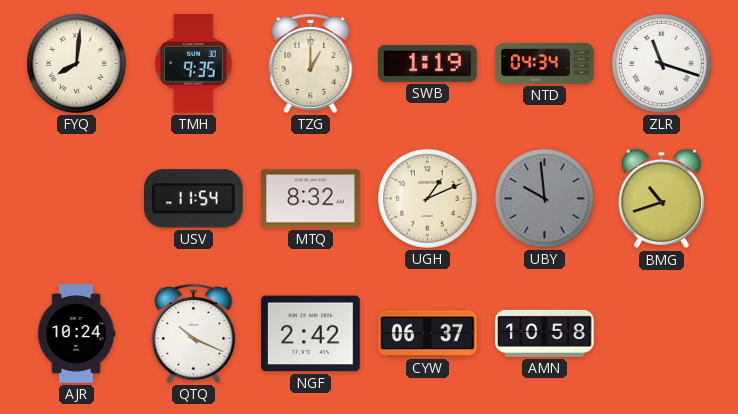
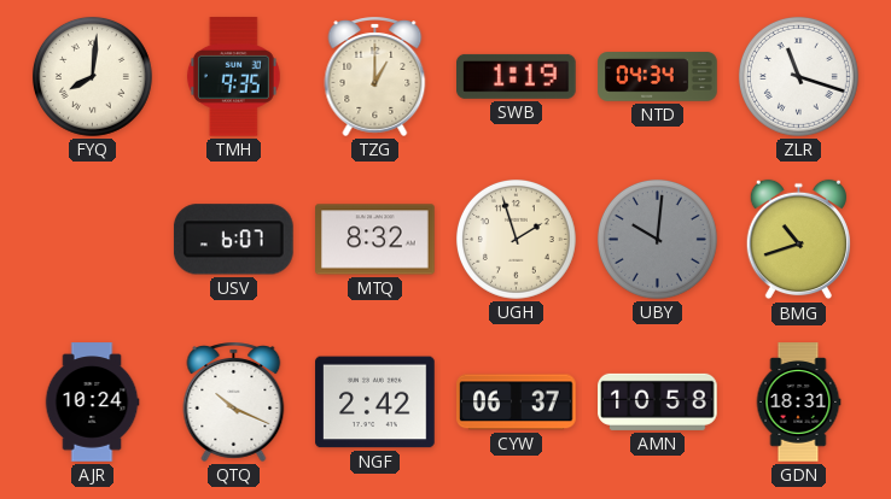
USV: 11:54 -> 6:07 (233, 240)
UGH: 1:11 -> 1:57 (516, 239)
UBY: 9:59 -> 10:01 (657, 239)
GDN: none -> 18:31 (798, 403)
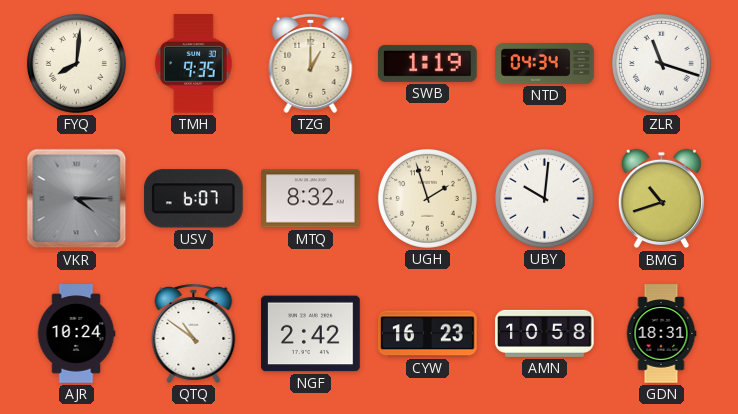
VKR: none -> 4:15 (77, 199)
UBY dial: grey -> white (544, 198)
QTQ: 10:19 -> 10:51 (194, 333)
CYW: 06:37 -> 16:23 (428, 334)
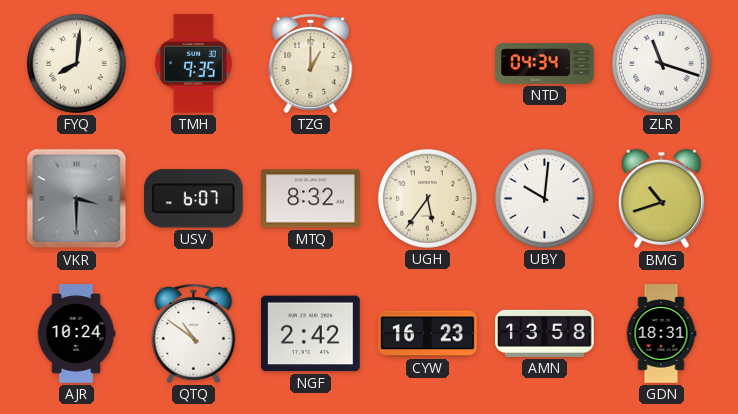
SWB: 1:19 -> none (428, 63)
VKR: 4:15 -> 3:30 (77, 199)
UGH: 1:57 -> 5:36 (427, 198)
AMN: 10:58 -> 13:58 (545, 333)
